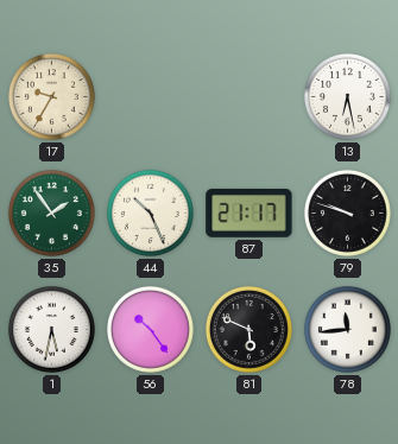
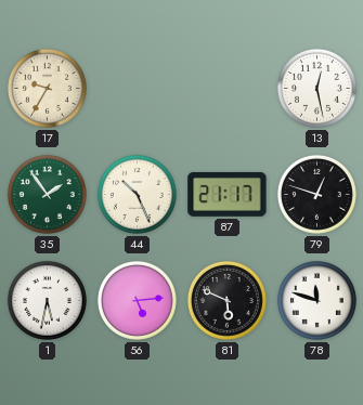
13: 6:28 -> 12:28 (316, 88)
79: 9:48 -> 12:48 (316, 194)
56: 10:24 -> 5:14 (137, 300)
78: 11:44 -> 11:48 (316, 300)
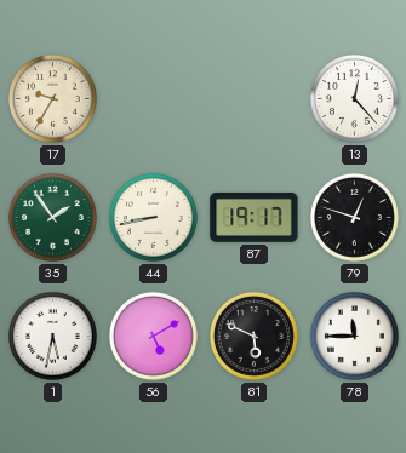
13: 12:28 -> 12:23 (354, 98)
44: 10:26 -> 8:43 (153, 217)
87: 21:17 -> 19:17 (255, 217)
56: 5:14 -> 5:10 (153, 336)
78: 11:48 -> 11:45 (354, 336)
